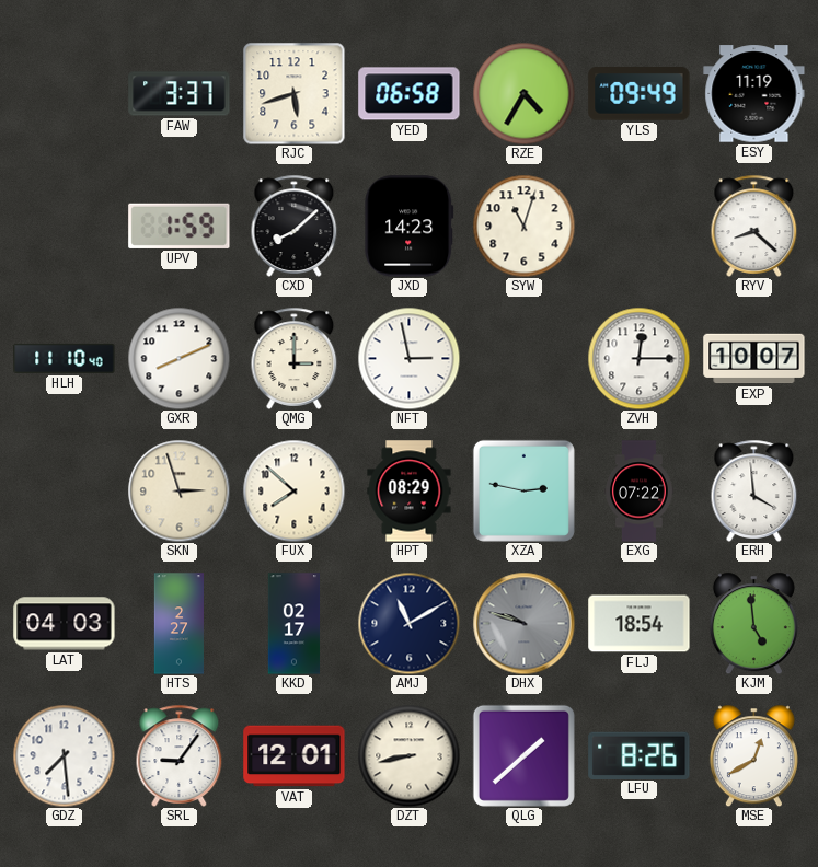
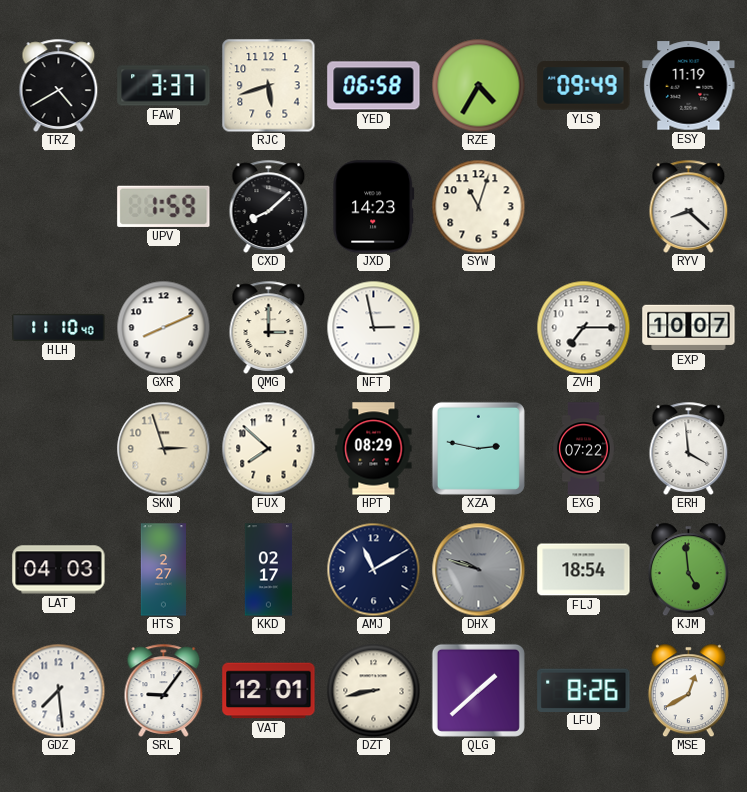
TRZ: none -> 4:40 (59, 85)
ZVH: 12:15 -> 7:15 (583, 327)
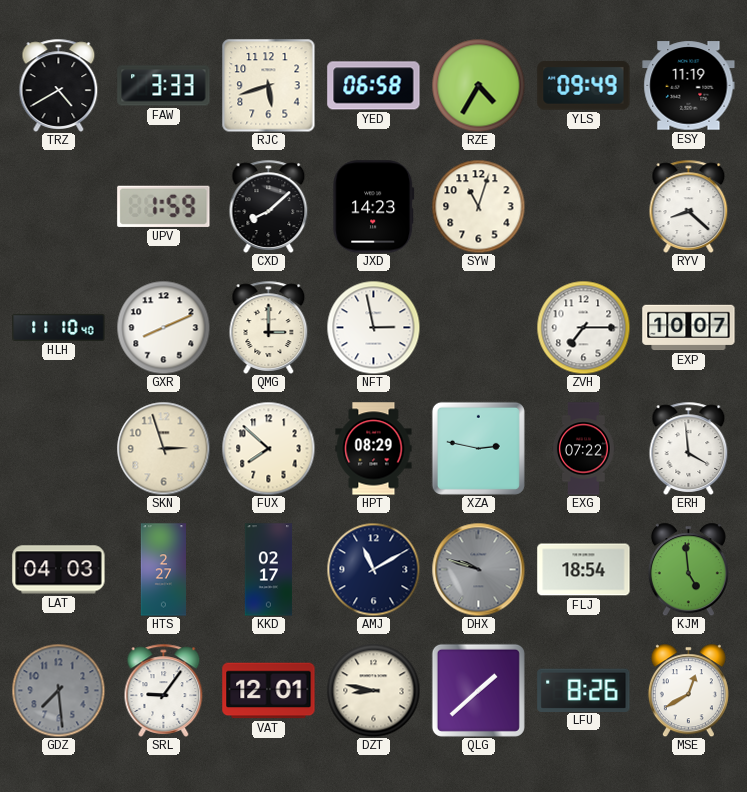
FAW: 3:37 -> 3:33 (164, 86)
GDZ dial: white -> grey (58, 690)
DZT: 8:43 -> 8:47 (373, 690)
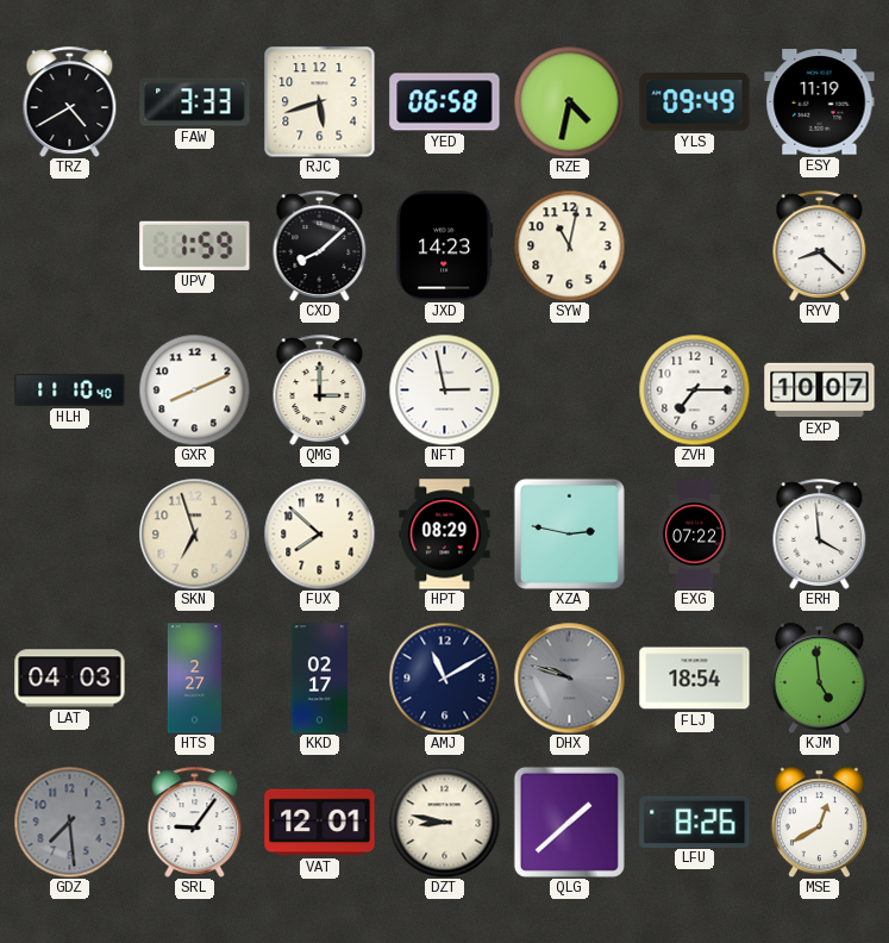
RZE: 4:35 -> 4:32 (569, 101)
SYW: 11:03 -> 11:02 (569, 245)
SKN: 2:57 -> 6:57 (194, 533)
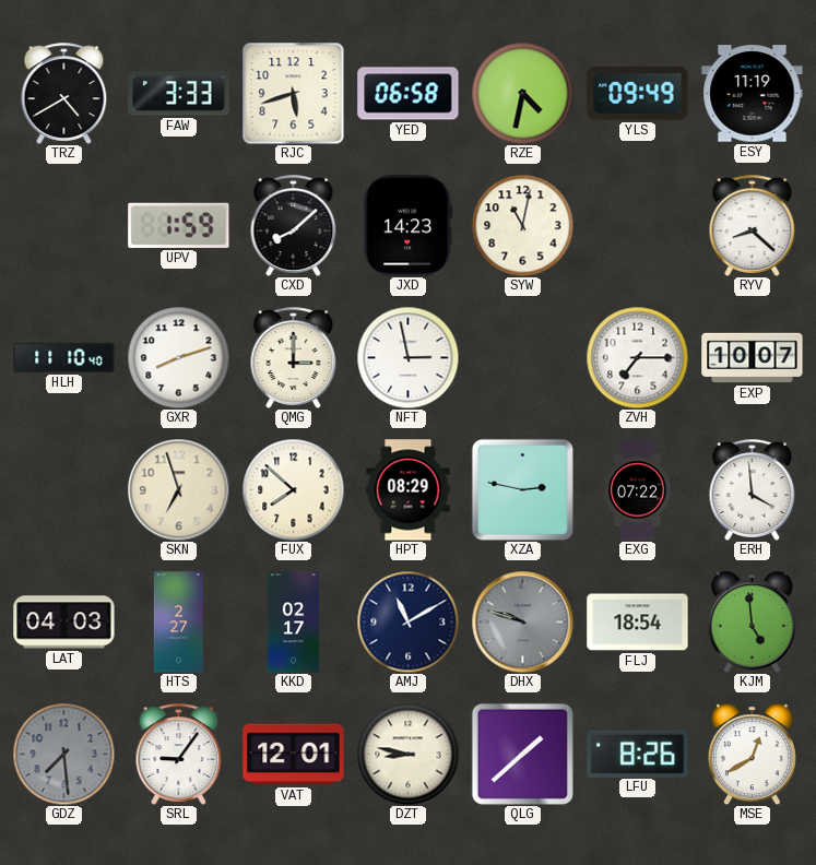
GXR: 8:11 -> 8:12 (178, 357)
